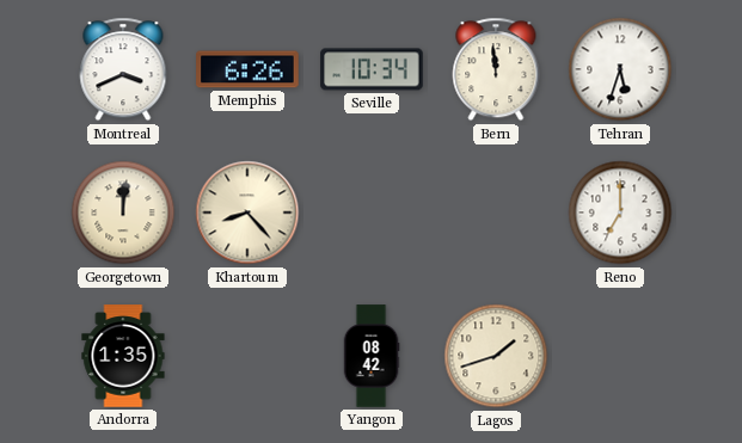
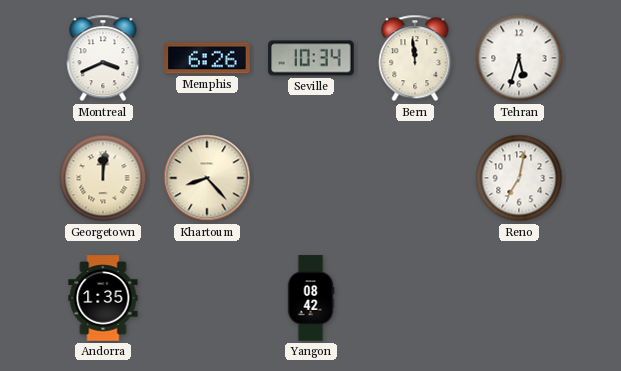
Reno: 7:00 -> 7:02 (519, 178)
Lagos: 1:42 -> none (496, 356)
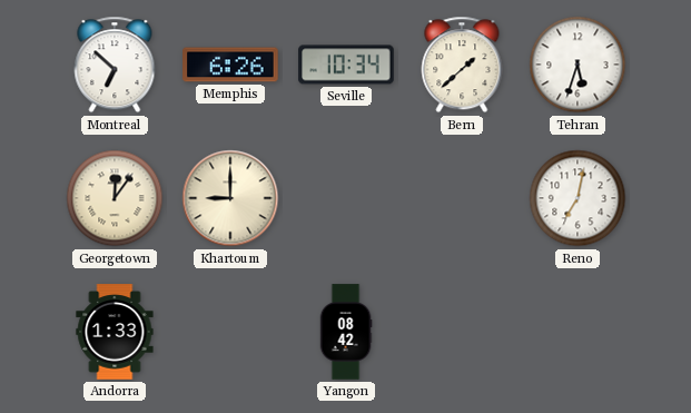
Montreal: 3:41 -> 6:52 (115, 65)
Bern: 11:59 -> 1:38 (462, 65)
Georgetown: 12:01 -> 12:06 (115, 198)
Khartoum: 8:23 -> 9:00 (230, 198)
Andorra: 1:35 -> 1:33 (115, 332)
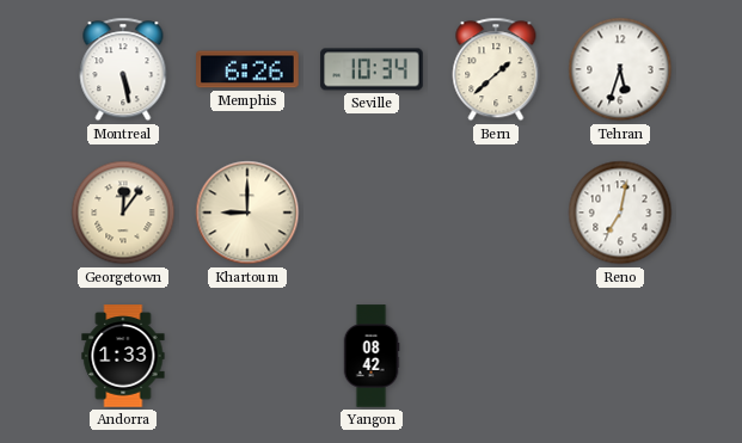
Montreal: 6:52 -> 5:28 (123, 69)
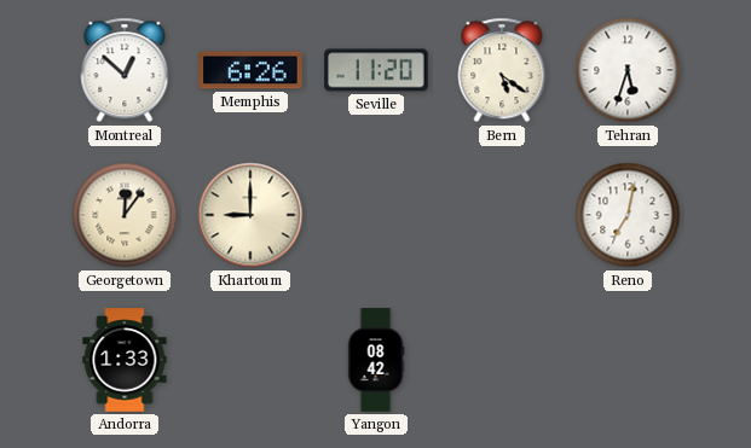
Montreal: 5:28 -> 12:52 (125, 70)
Seville: 10:34 -> 11:20 (376, 70)
Bern: 1:38 -> 5:21 (502, 70)
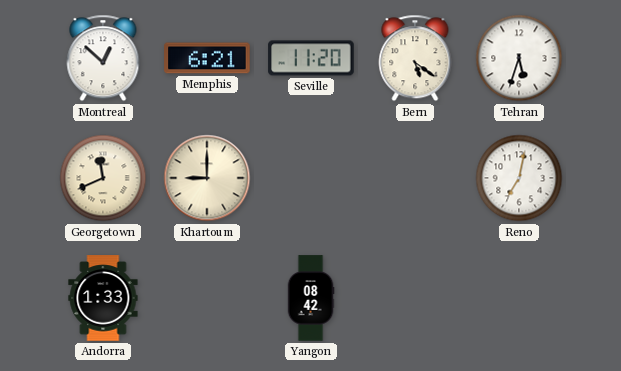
Memphis: 6:26 -> 6:21 (207, 58)
Georgetown: 12:06 -> 11:41 (103, 178)
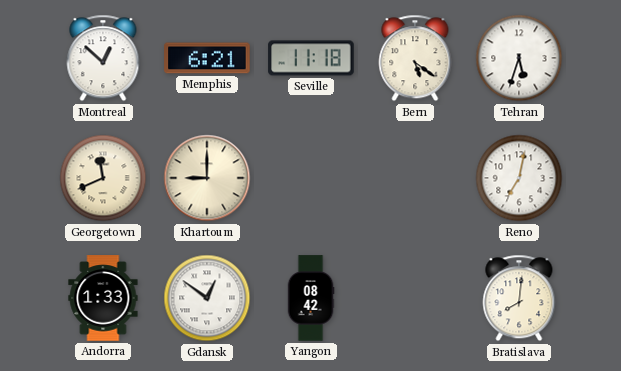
Seville: 11:20 -> 11:18 (311, 58)
Gdansk: none -> 12:51 (207, 298)
Bratislava: none -> 8:01 (519, 298)
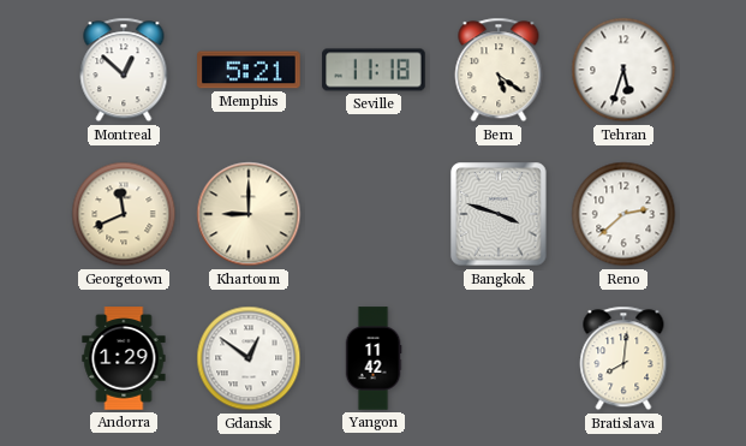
Memphis: 6:21 -> 5:21 (249, 70)
Bangkok: none -> 3:48 (499, 214)
Reno: 7:02 -> 2:38 (623, 214)
Andorra: 1:33 -> 1:29 (124, 358)
Yangon: 08:42 -> 11:42 (374, 358)
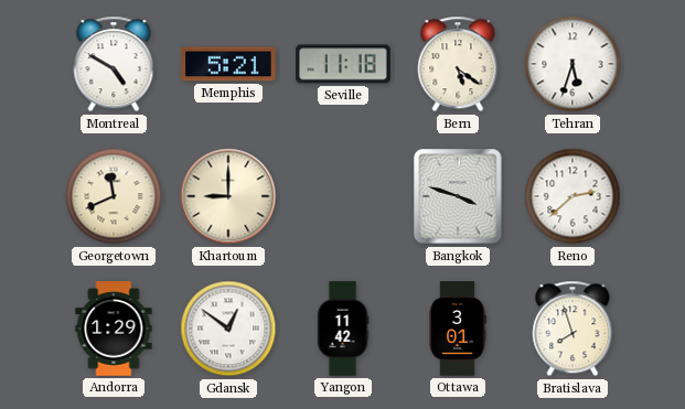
Montreal: 12:52 -> 4:50 (114, 64)
Ottawa: none -> 3:01 (458, 329)
Bratislava: 8:01 -> 7:57 (572, 329)
